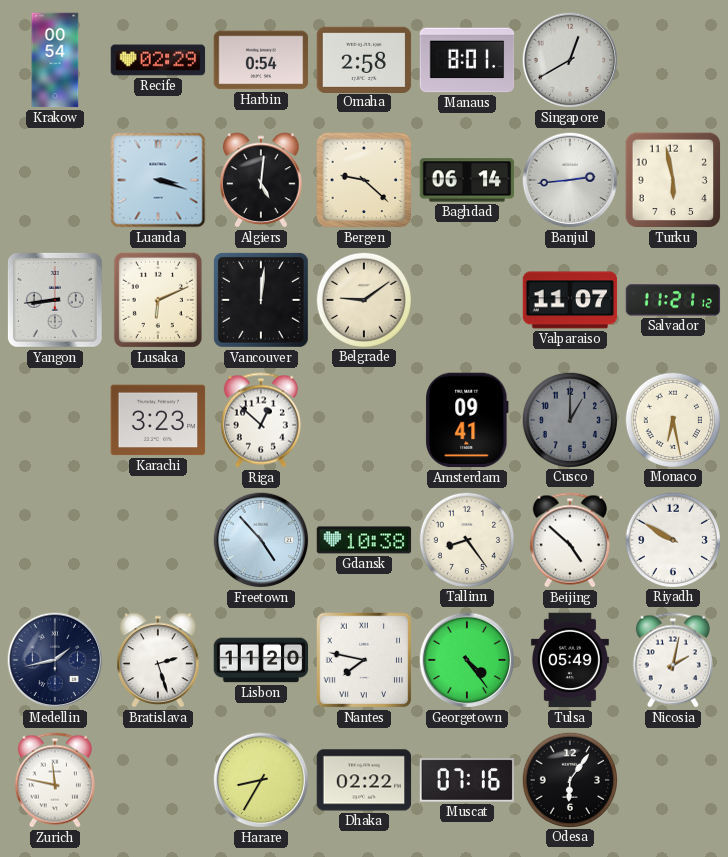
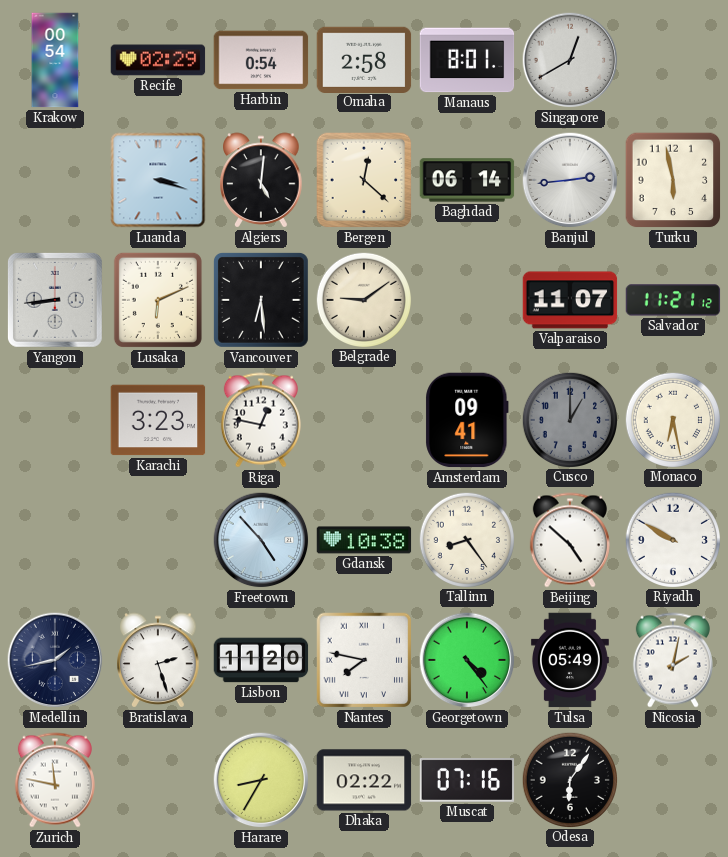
Bergen: 9:22 -> 12:22 (364, 180)
Vancouver: 12:01 -> 6:29 (261, 300)
Riga: 12:52 -> 12:47 (261, 420)
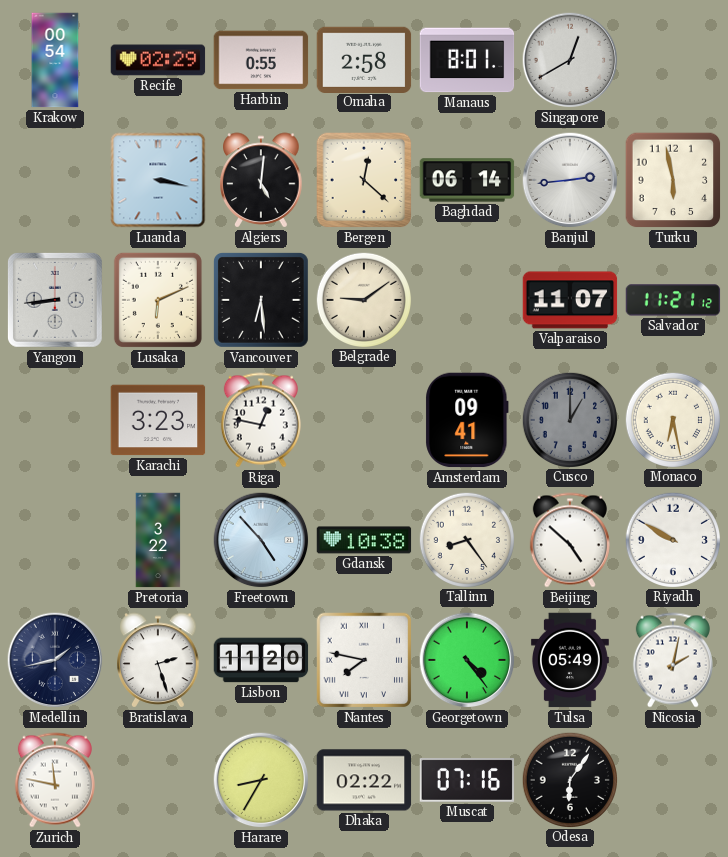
Harbin: 0:54 -> 0:55 (261, 60)
Luanda: 3:18 -> 3:17 (158, 180)
Pretoria: none -> 3:22 (158, 540)
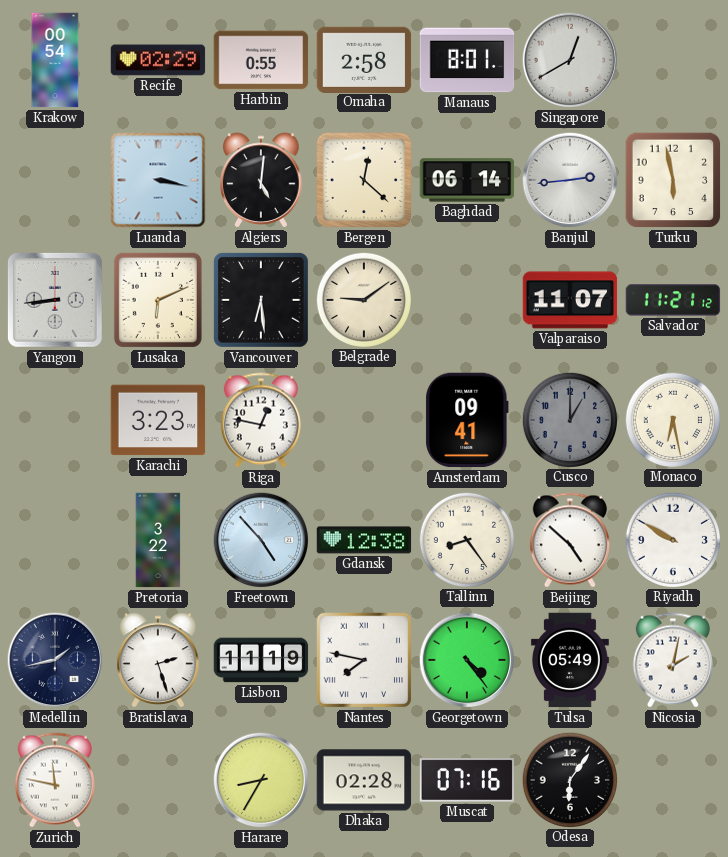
Gdansk: 10:38 -> 12:38 (364, 540)
Lisbon: 11:20 -> 11:19 (261, 660)
Dhaka: 02:22 -> 02:28 (364, 780)
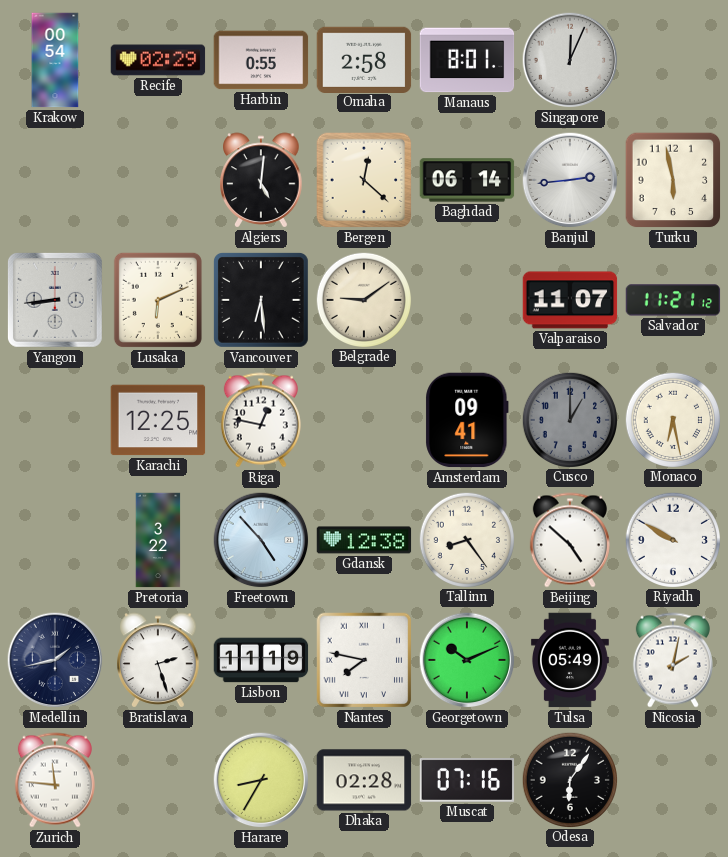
Singapore: 12:40 -> 12:04 (570, 60)
Luanda: 3:17 -> none (158, 180)
Karachi: 3:23 -> 12:25 (158, 420)
Georgetown: 4:24 -> 10:11 (467, 660)
Zurich: 11:47 -> 11:46 (55, 780)
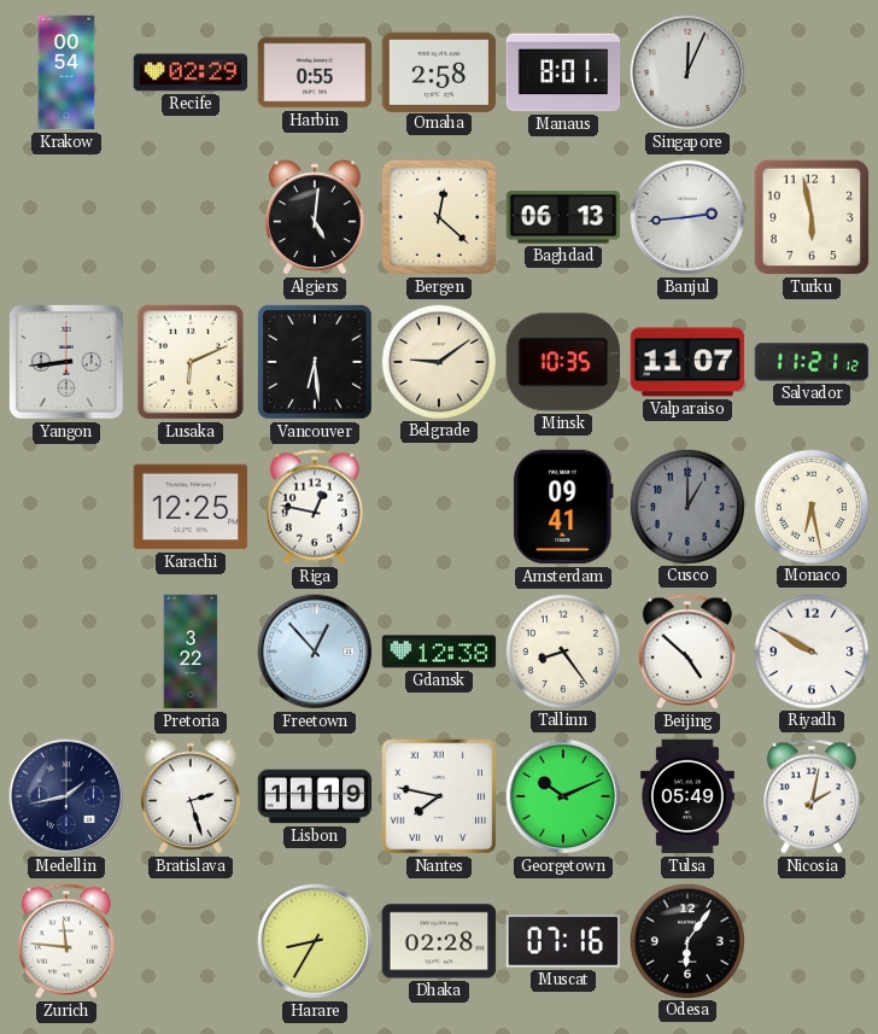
Baghdad: 06:14 -> 06:13 (563, 217)
Minsk: none -> 10:35 (562, 362)
Freetown: 4:53 -> 12:53 (315, 652)
